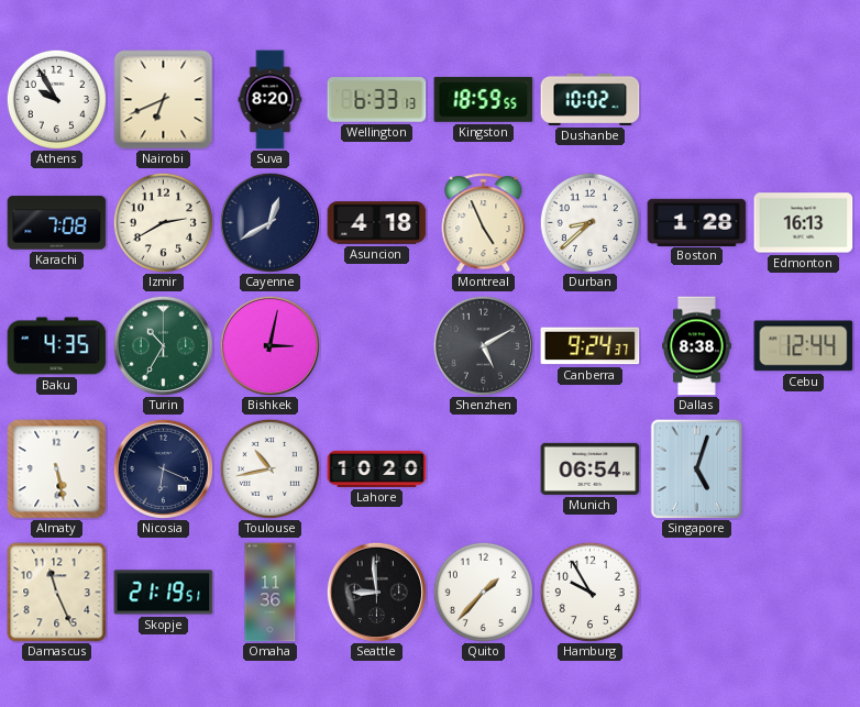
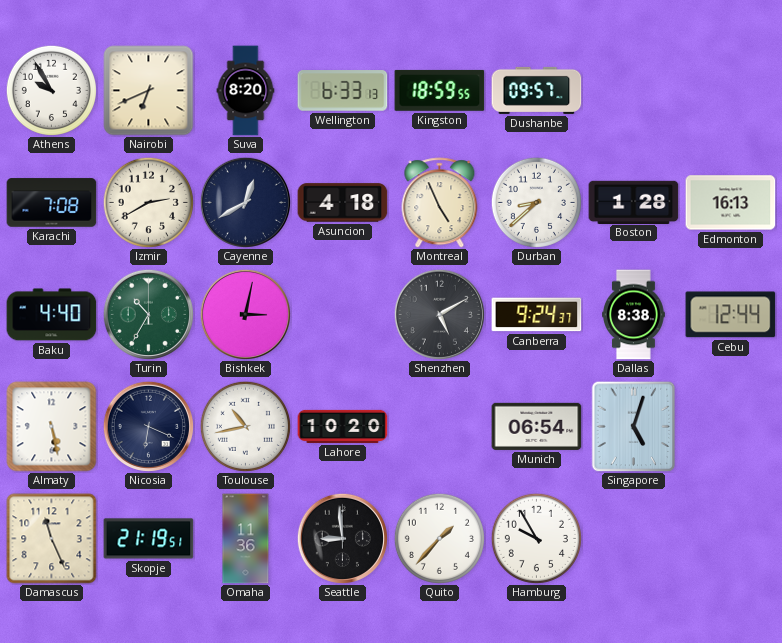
Dushanbe: 10:02 -> 09:57 (537, 90)
Baku: 4:35 -> 4:40 (52, 315)
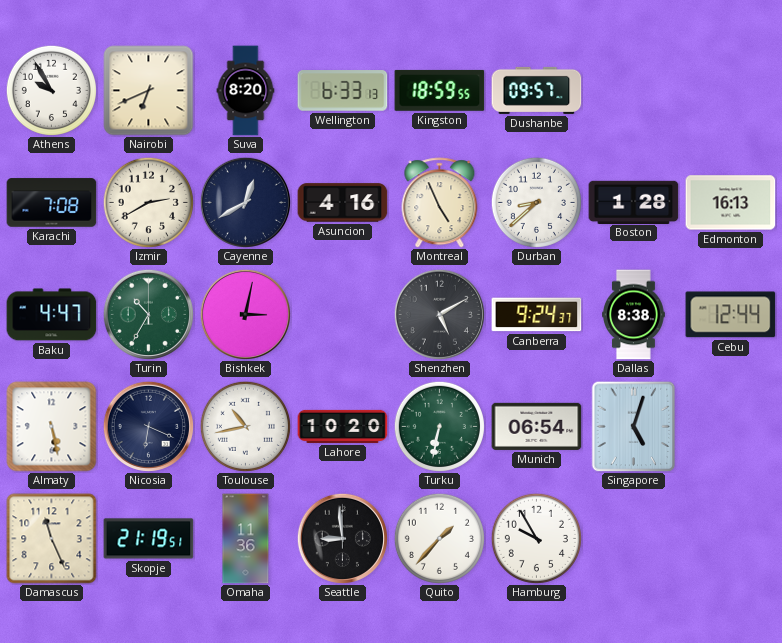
Asuncion: 4:18 -> 4:16 (343, 203)
Baku: 4:40 -> 4:47 (52, 315)
Turku: none -> 6:32 (439, 426)
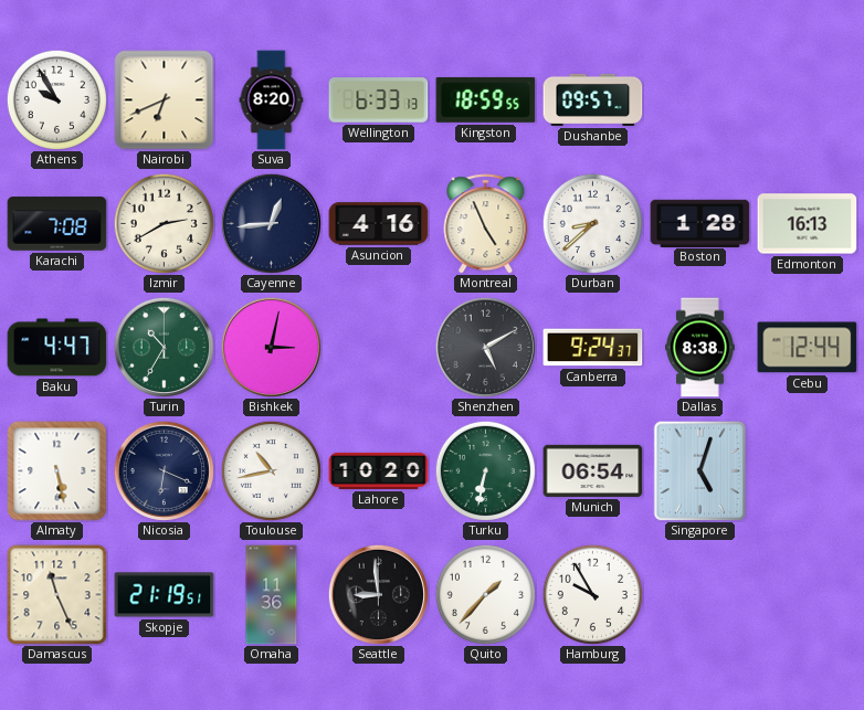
Cayenne: 12:40 -> 12:44 (271, 223)
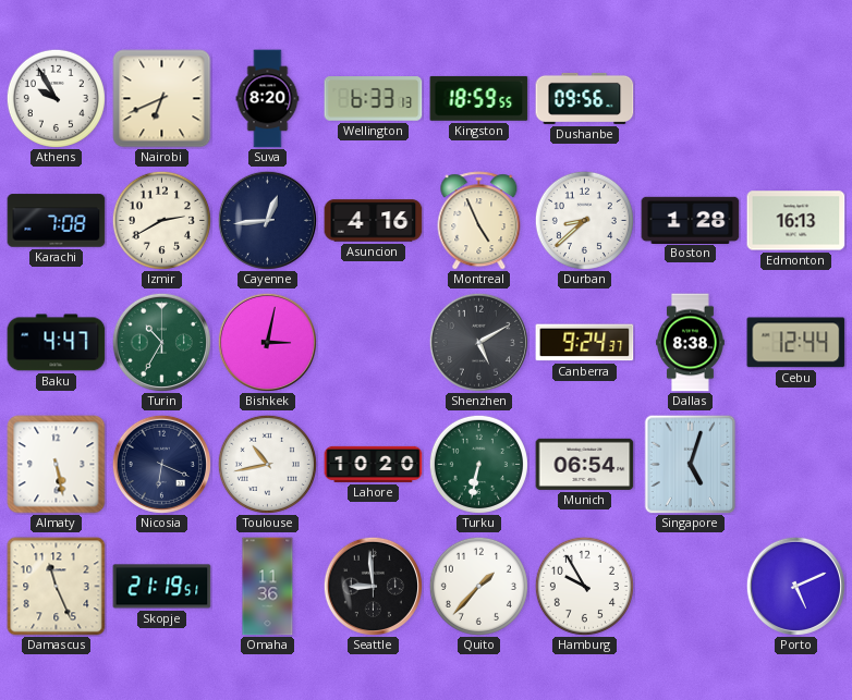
Dushanbe: 09:57 -> 09:56 (585, 98)
Porto: none -> 5:11 (795, 586)
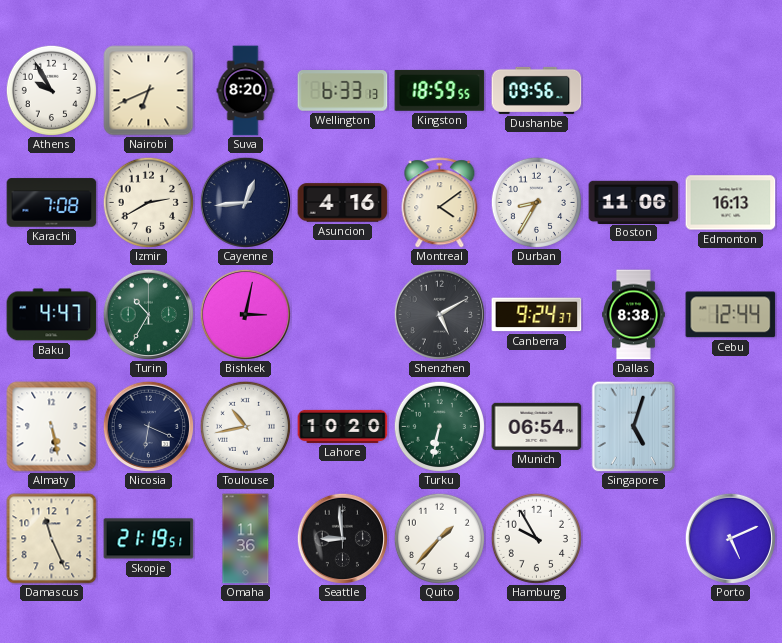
Montreal: 4:56 -> 4:09 (440, 203)
Durban: 8:38 -> 8:35 (536, 202)
Boston: 1:28 -> 11:06 (634, 202)
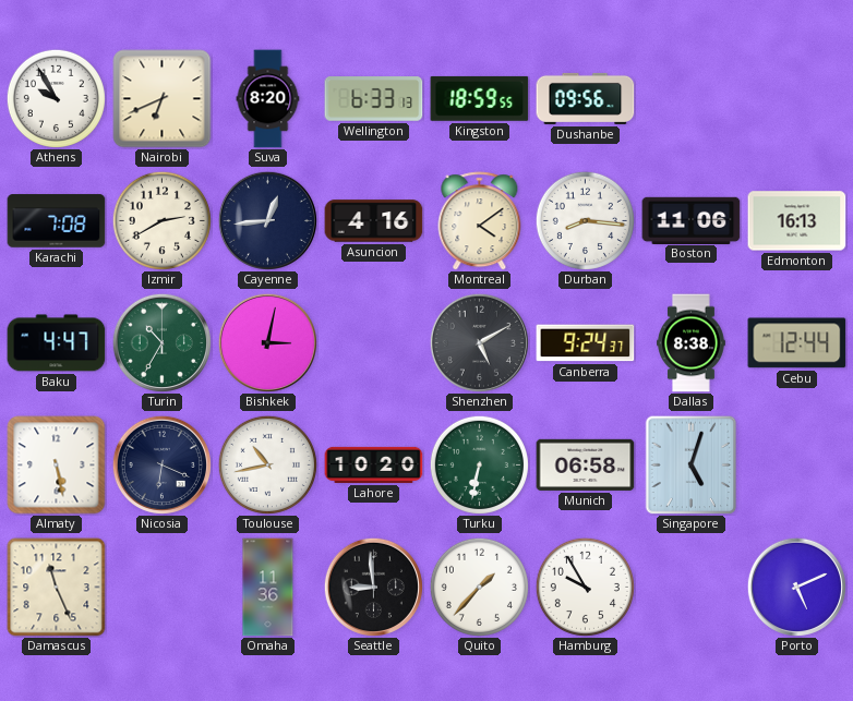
Durban: 8:35 -> 8:16 (585, 220)
Munich: 06:54 -> 06:58 (586, 464)
Skopje: 21:19 -> none (149, 539)
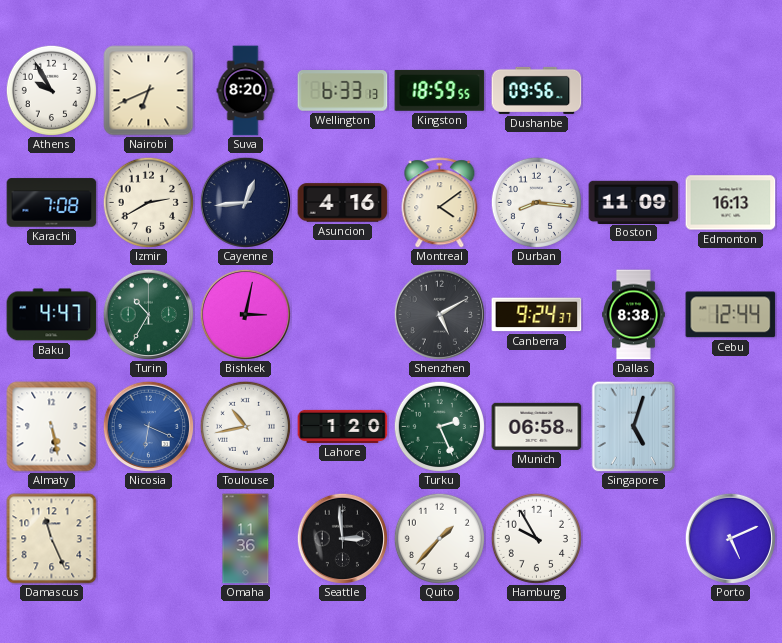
Boston: 11:06 -> 11:09 (634, 202)
Nicosia dial: navy -> blue (148, 426)
Lahore: 10:20 -> 1:20 (343, 426)
Turku: 6:32 -> 2:26 (439, 426)
Seattle: 8:59 -> 2:59 (342, 538)
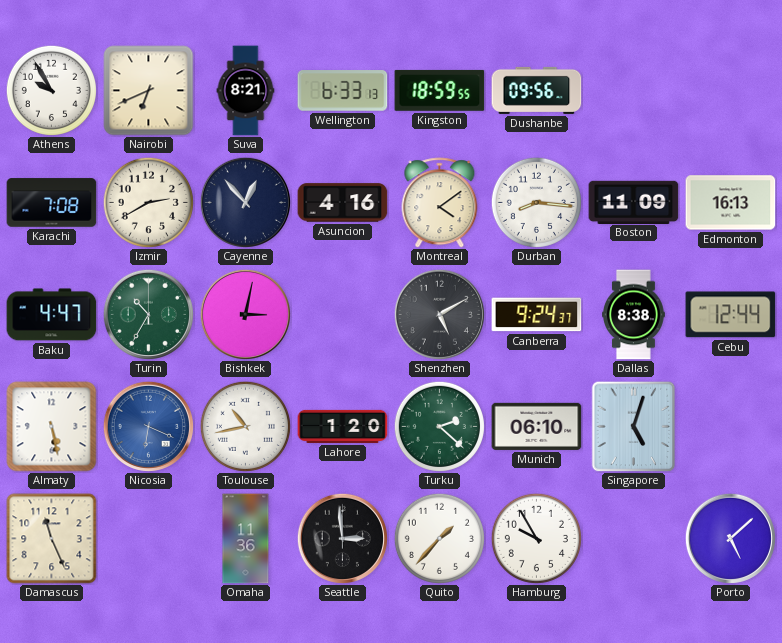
Suva: 8:20 -> 8:21 (246, 91)
Cayenne: 12:44 -> 12:53 (245, 202)
Turku: 2:26 -> 2:22 (439, 426)
Munich: 06:58 -> 06:10 (537, 426)
Porto: 5:11 -> 5:08 (730, 538)
